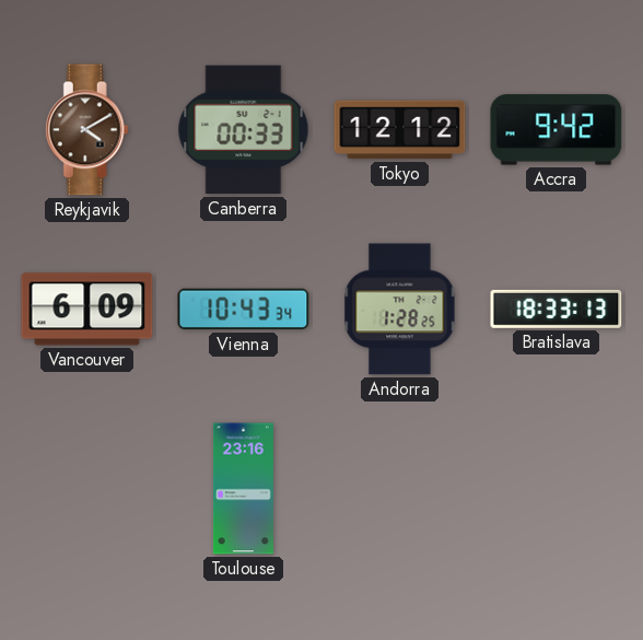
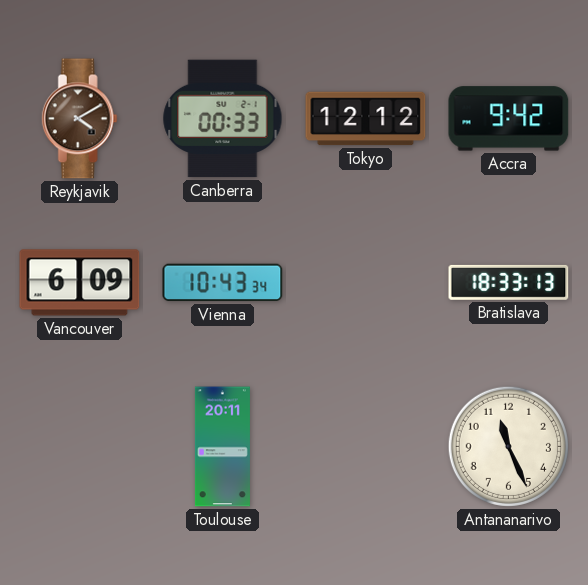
Andorra: 1:28 -> none (400, 310)
Toulouse: 23:16 -> 20:11 (222, 447)
Antananarivo: none -> 11:26 (508, 446)
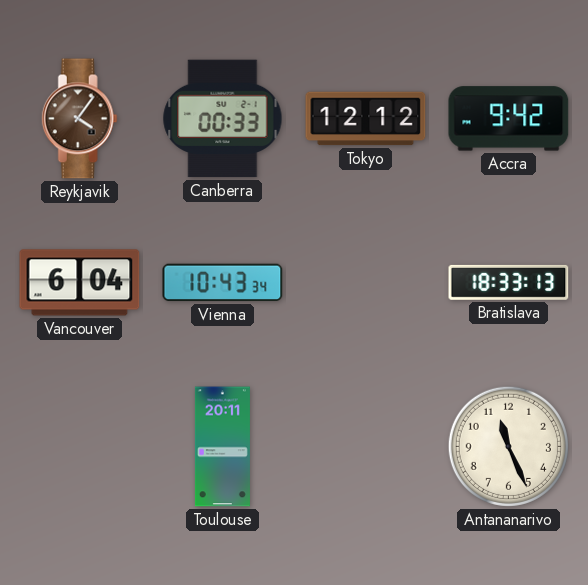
Reykjavik: 4:10 -> 4:06 (79, 119)
Vancouver: 6:09 -> 6:04 (80, 283)
